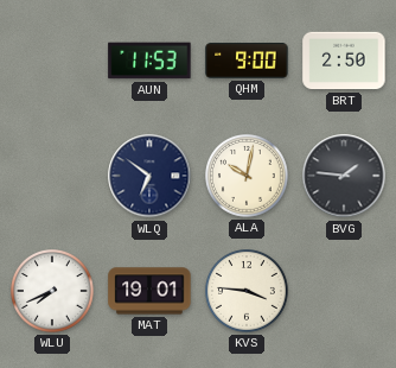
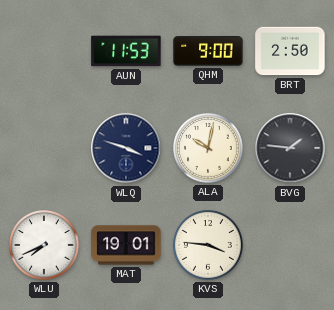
WLQ: 6:51 -> 3:48 (126, 148)
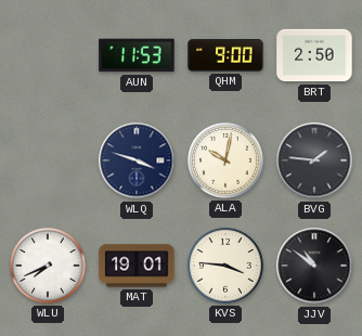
JJV: none -> 10:51 (314, 266)
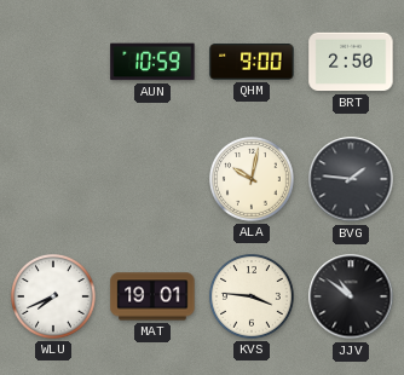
AUN: 11:53 -> 10:59 (152, 62)
WLQ: 3:48 -> none (137, 160)
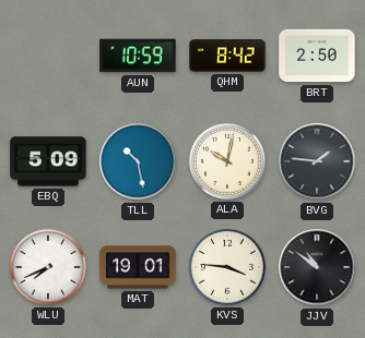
QHM: 9:00 -> 8:42 (227, 56)
EBQ: none -> 5:09 (48, 161)
TLL: none -> 10:28 (138, 161)
